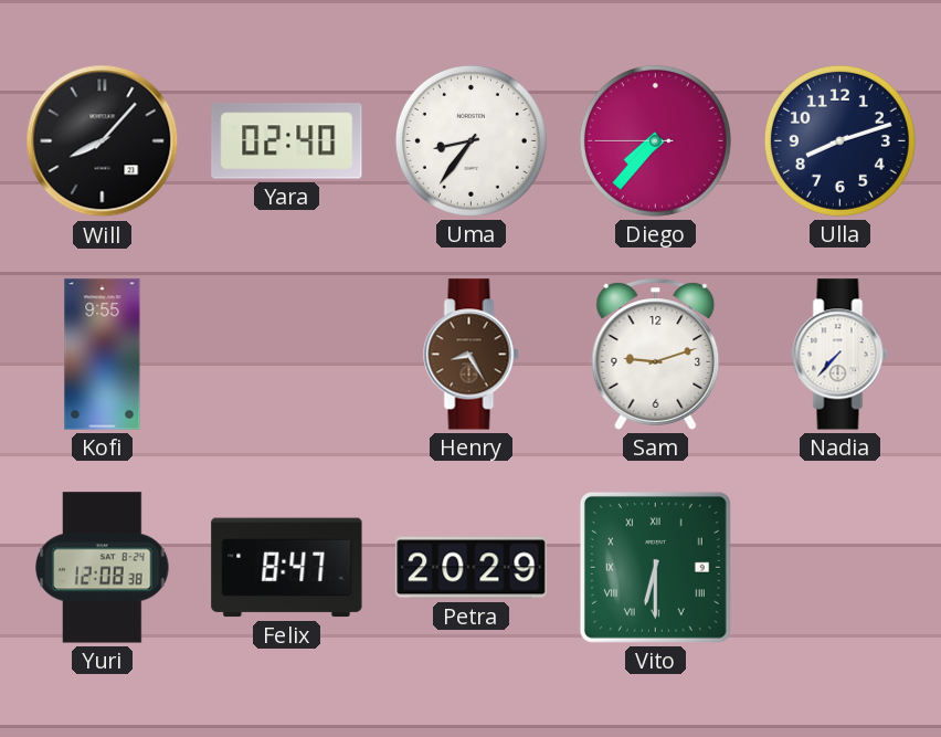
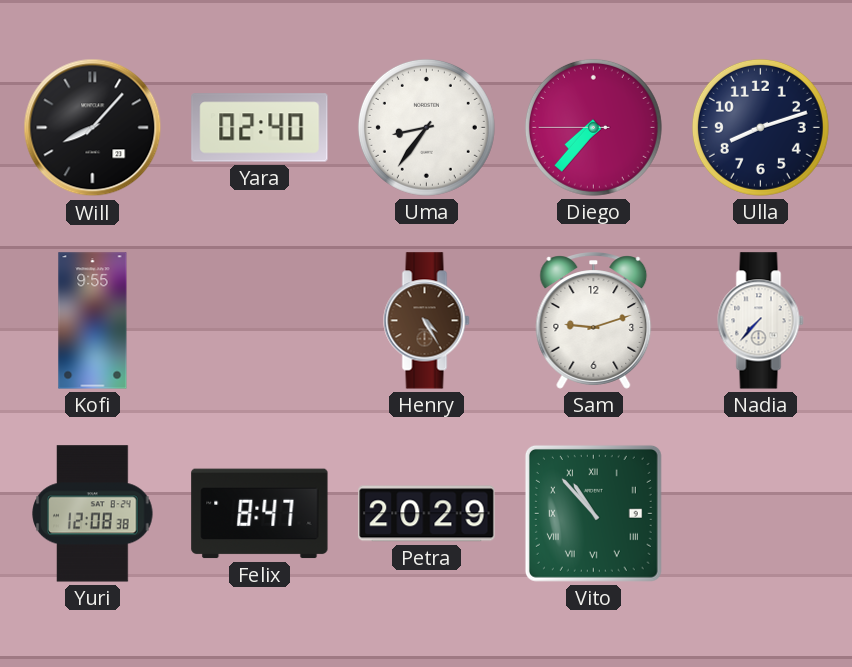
Henry: 8:25 -> 4:25 (427, 321)
Vito: 6:30 -> 10:53 (593, 513)
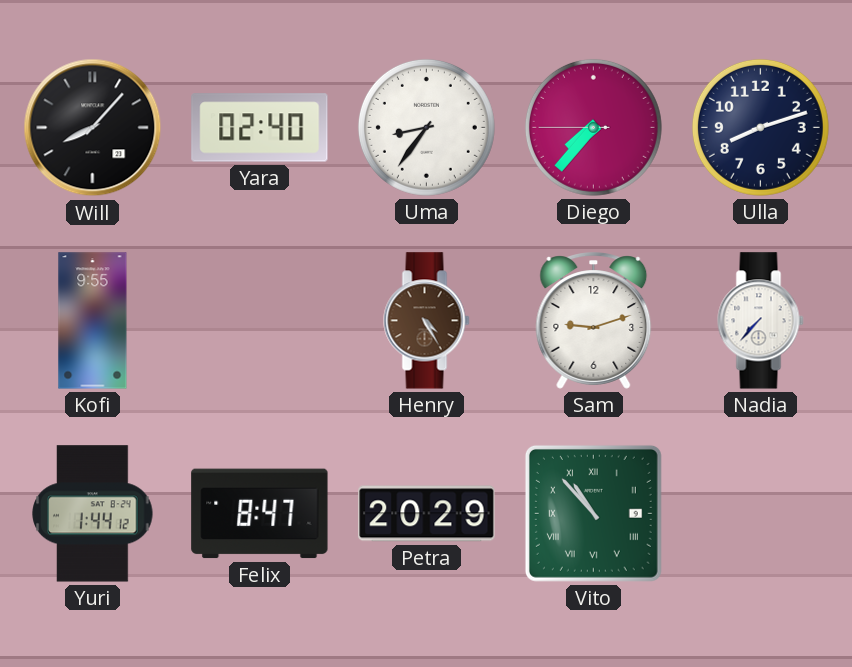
Yuri: 12:08 -> 1:44 (93, 514)
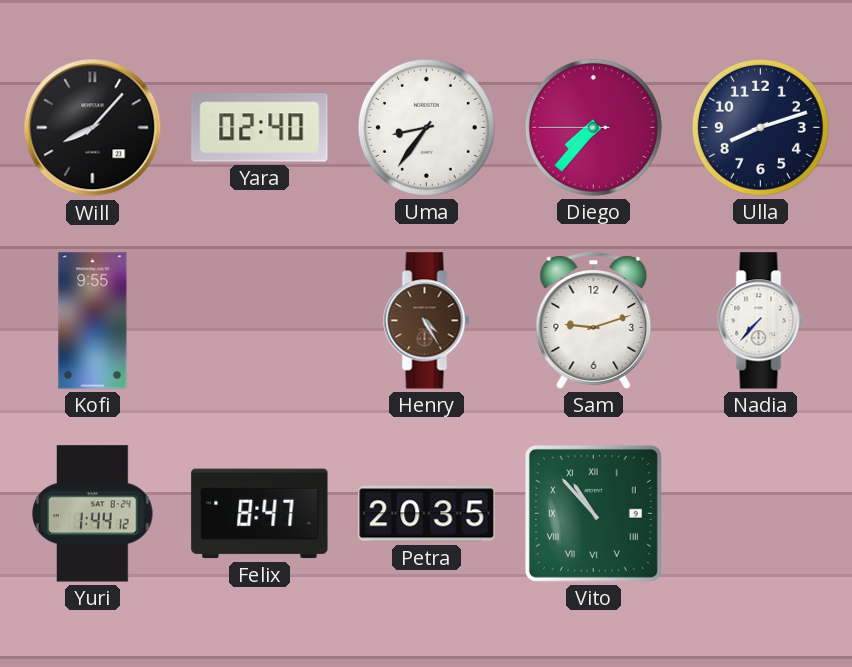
Petra: 20:29 -> 20:35 (427, 514)
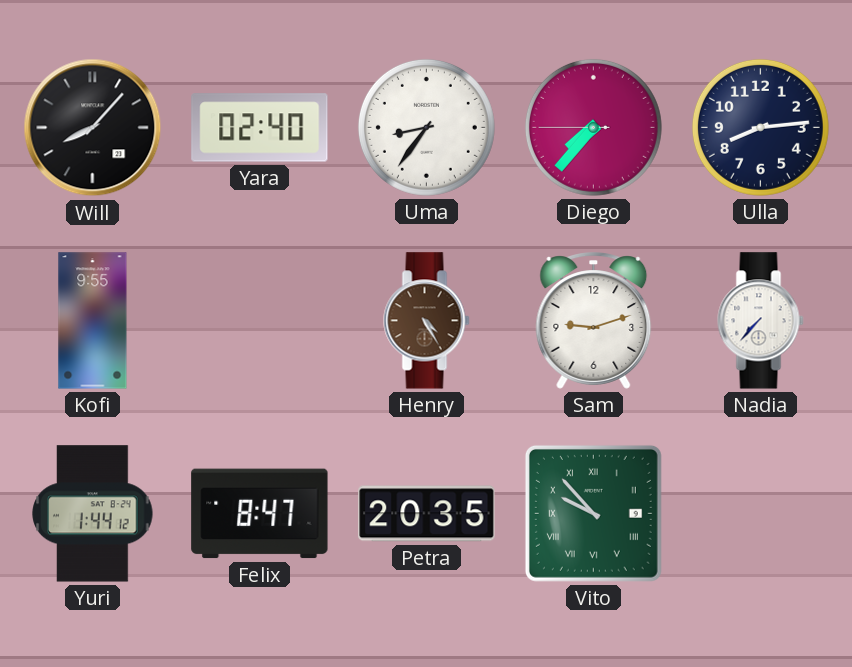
Ulla: 8:12 -> 8:14 (760, 127)
Vito: 10:53 -> 9:53 (593, 513)
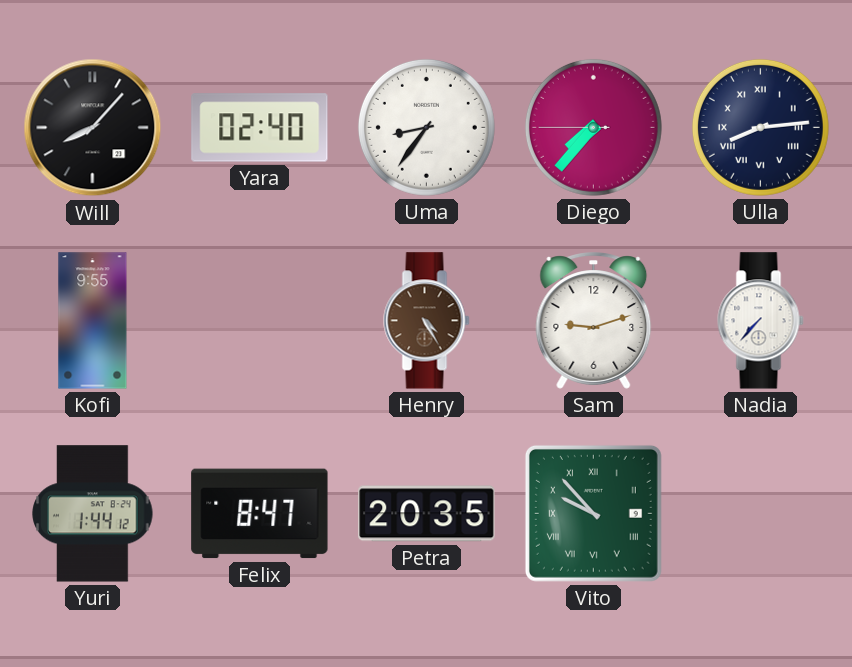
Ulla numerals: Arabic -> Roman (760, 127)
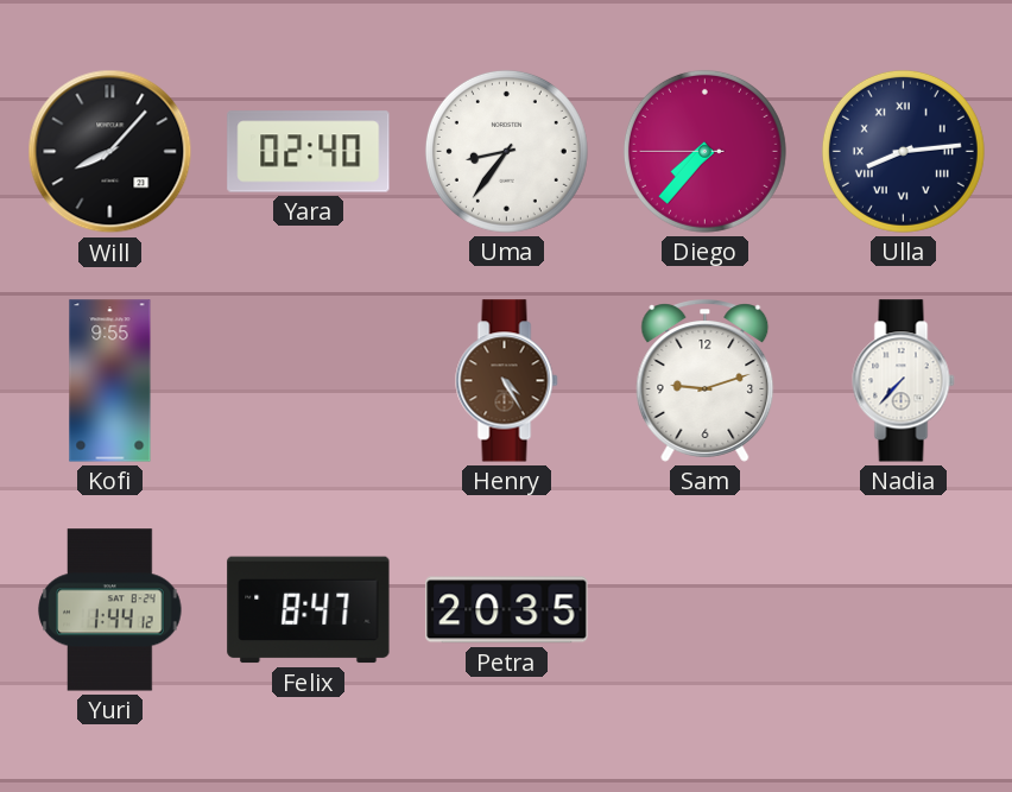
Vito: 9:53 -> none (593, 513)
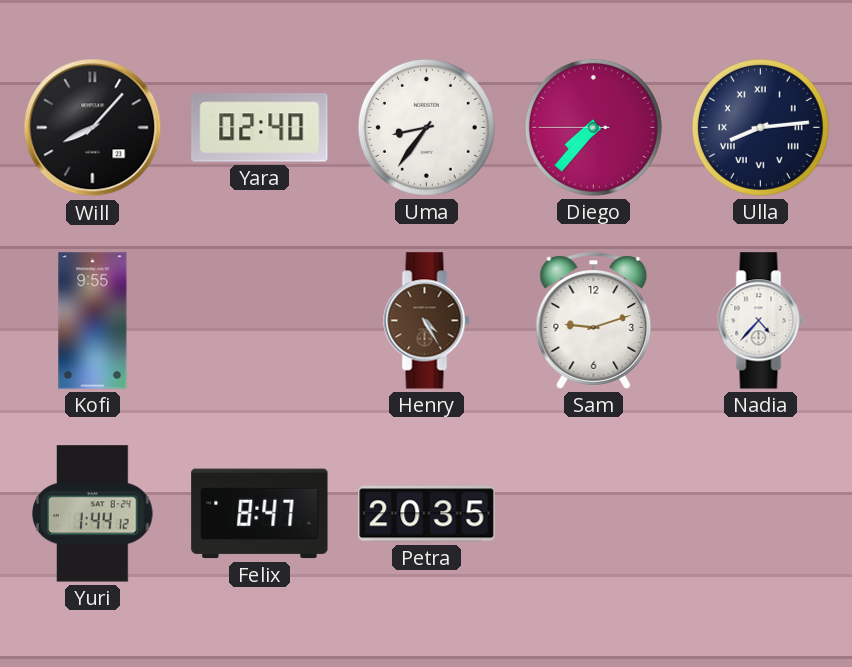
Nadia: 7:37 -> 4:37 (761, 321)
